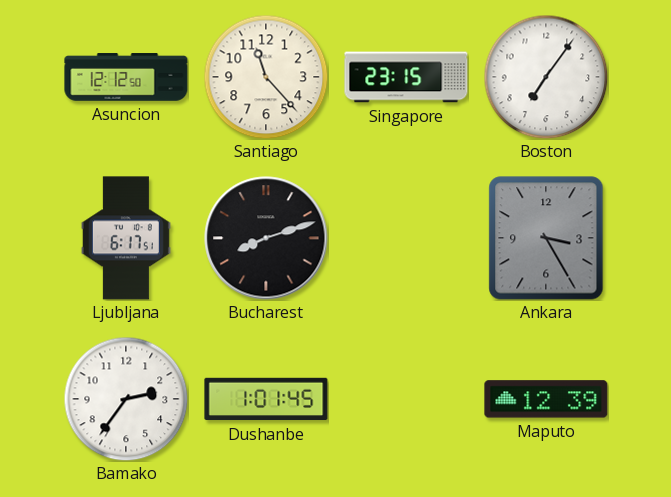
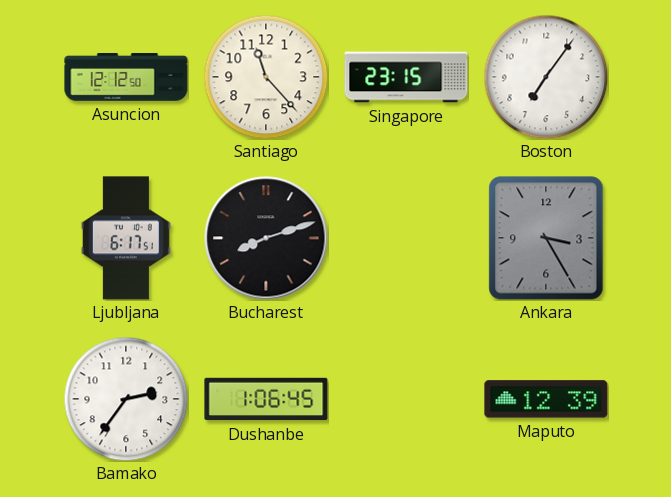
Dushanbe: 1:01 -> 1:06 (266, 399)
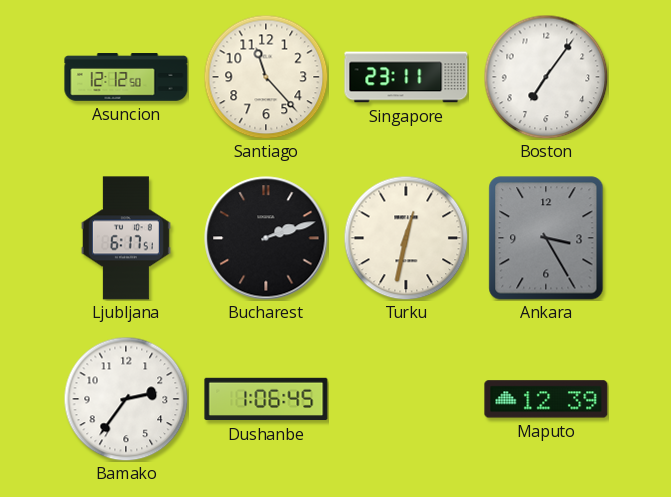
Singapore: 23:15 -> 23:11 (406, 77)
Bucharest: 8:12 -> 2:12 (266, 238)
Turku: none -> 12:32 (406, 238)
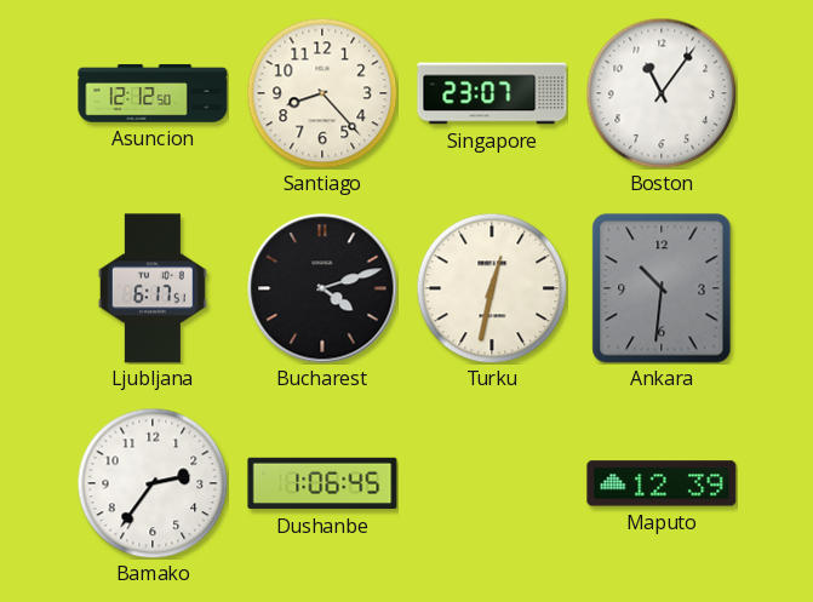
Santiago: 11:23 -> 8:23 (322, 93)
Singapore: 23:11 -> 23:07 (492, 93)
Boston: 7:06 -> 11:06 (662, 93)
Bucharest: 2:12 -> 4:12 (322, 288)
Ankara: 3:25 -> 10:31 (662, 288)
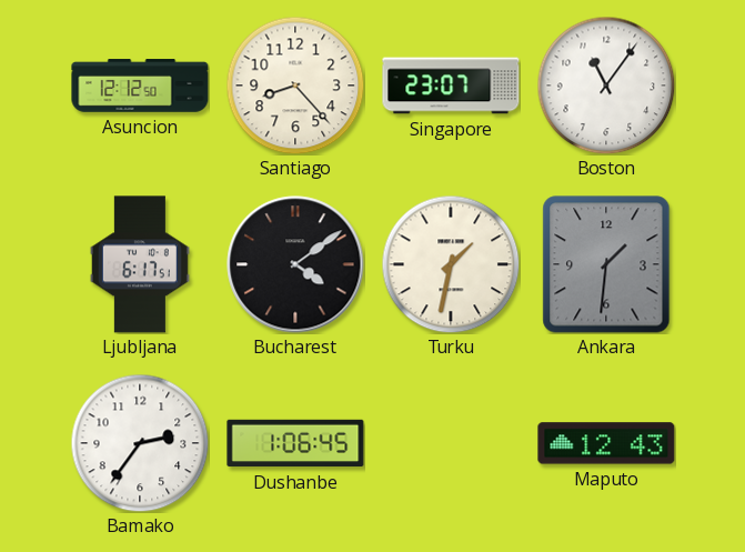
Bucharest: 4:12 -> 4:09 (295, 264)
Turku: 12:32 -> 1:32 (451, 264)
Ankara: 10:31 -> 1:31 (606, 264)
Maputo: 12:39 -> 12:43 (606, 443)
